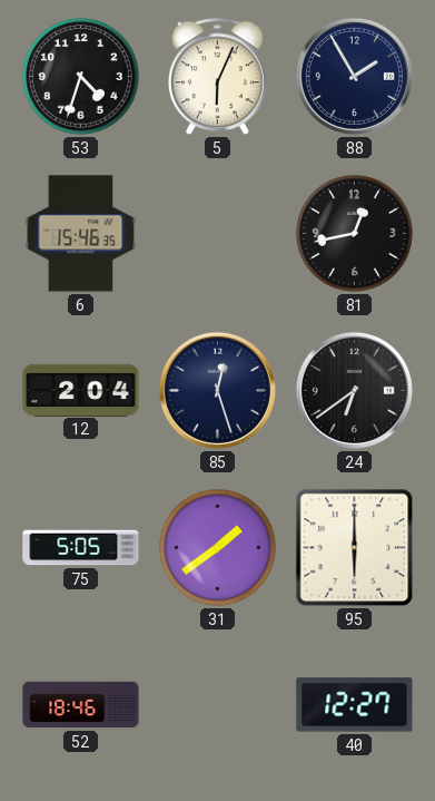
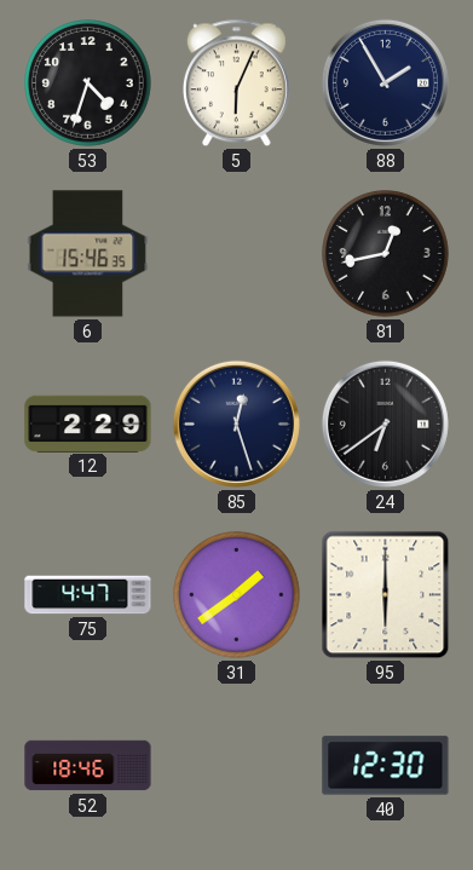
12: 2:04 -> 2:29 (88, 424)
75: 5:05 -> 4:47 (88, 595)
40: 12:27 -> 12:30 (386, 766)
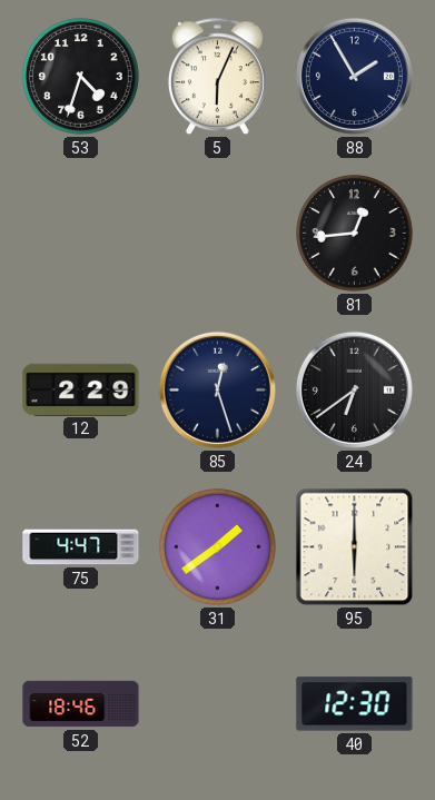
6: 15:46 -> none (88, 254)
81: 12:43 -> 12:44 (355, 234)
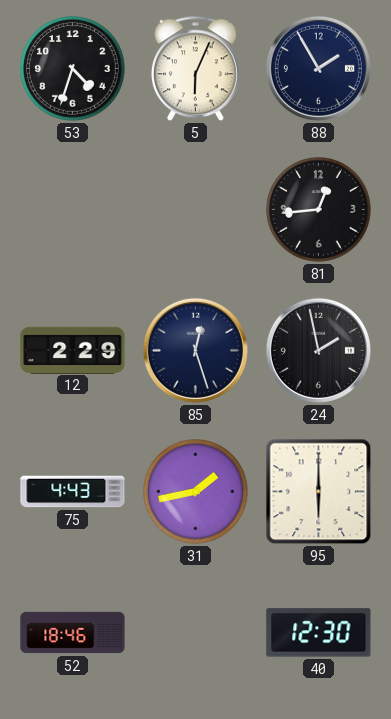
24: 6:39 -> 1:58 (318, 350)
75: 4:47 -> 4:43 (73, 492)
31: 1:39 -> 1:43 (196, 492)
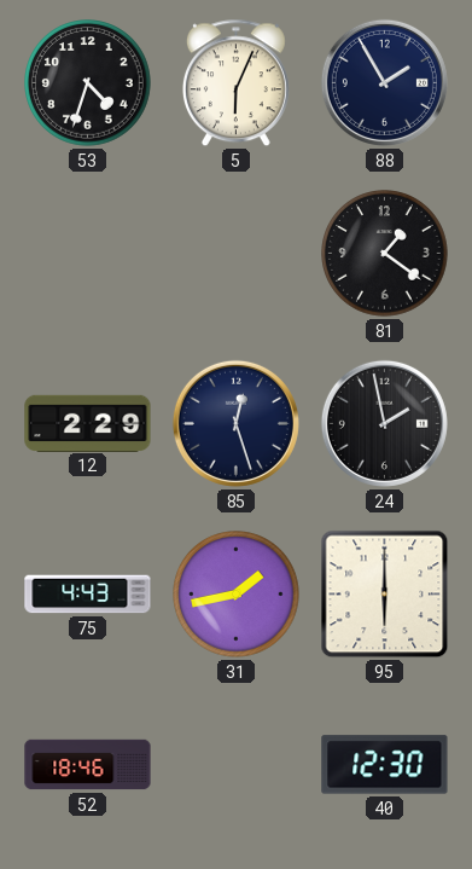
81: 12:44 -> 1:21 (385, 254)
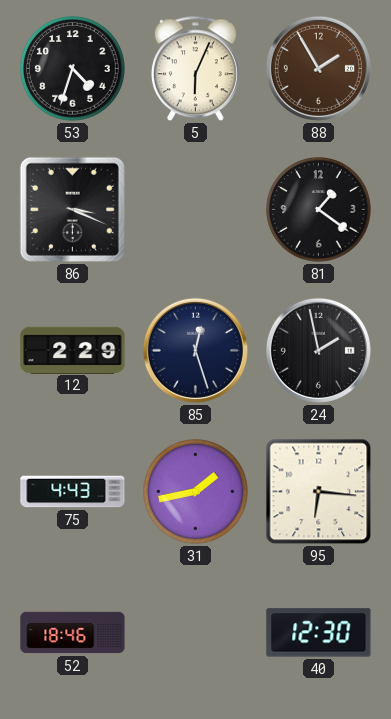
88 dial: navy -> brown (318, 68)
86: none -> 3:19 (72, 209)
95: 6:00 -> 6:16 (319, 492)
